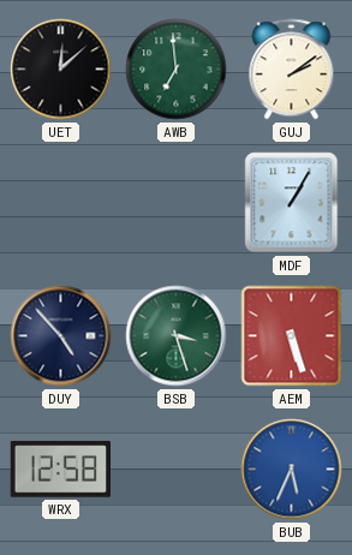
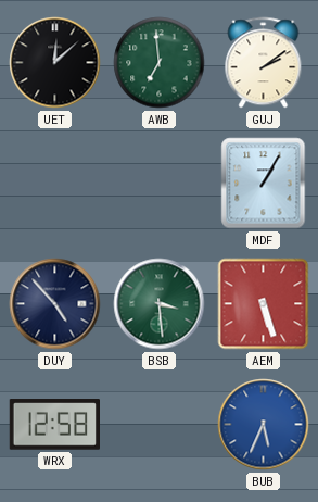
BSB: 3:27 -> 3:29 (160, 304)
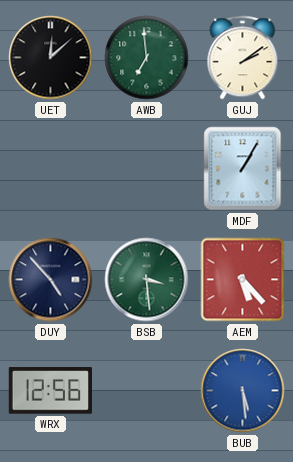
AEM: 5:27 -> 5:23 (243, 280)
WRX: 12:58 -> 12:56 (50, 391)
BUB: 5:34 -> 5:29 (243, 391)
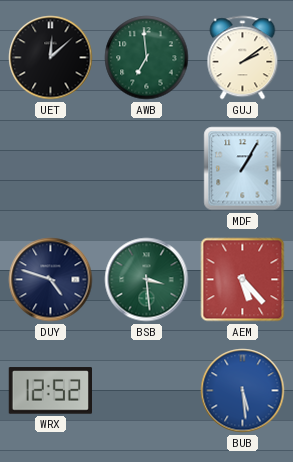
DUY: 4:53 -> 4:48 (51, 280)
WRX: 12:56 -> 12:52 (50, 391)
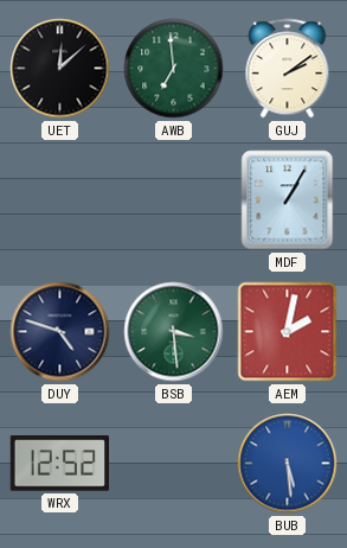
AEM: 5:23 -> 2:02 (288, 332)
